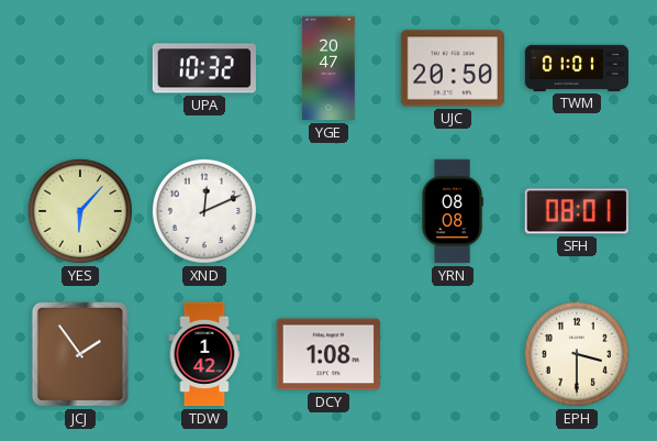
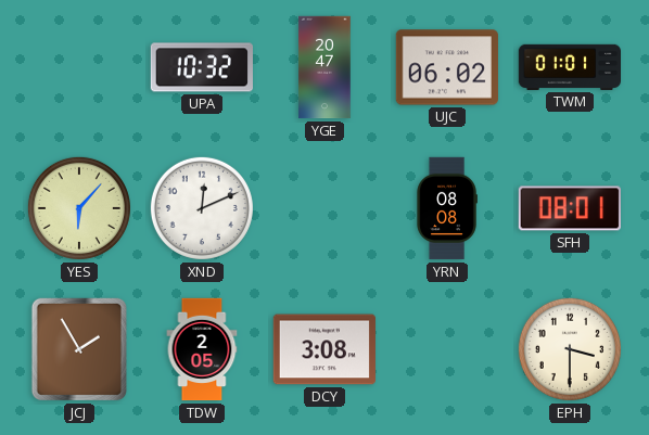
UJC: 20:50 -> 06:02 (446, 67)
JCJ: 1:54 -> 1:55 (79, 349)
TDW: 1:42 -> 2:05 (202, 349)
DCY: 1:08 -> 3:08 (324, 349)
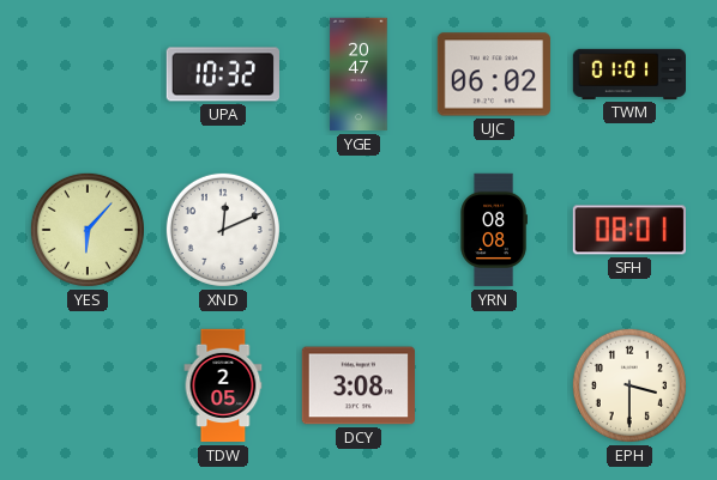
JCJ: 1:55 -> none (79, 349)
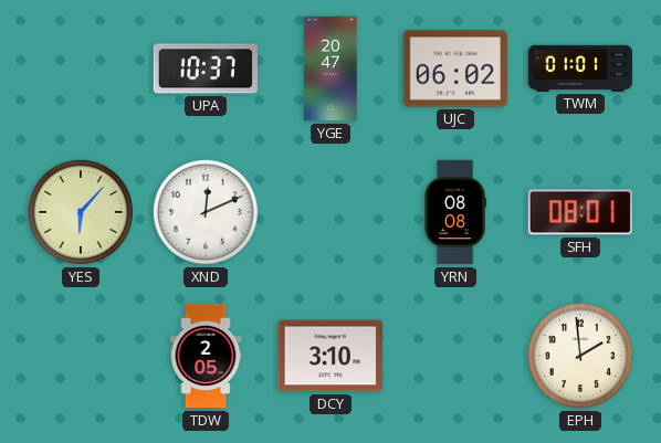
UPA: 10:32 -> 10:37 (204, 68)
DCY: 3:08 -> 3:10 (330, 356)
EPH: 3:30 -> 1:59 (580, 356)
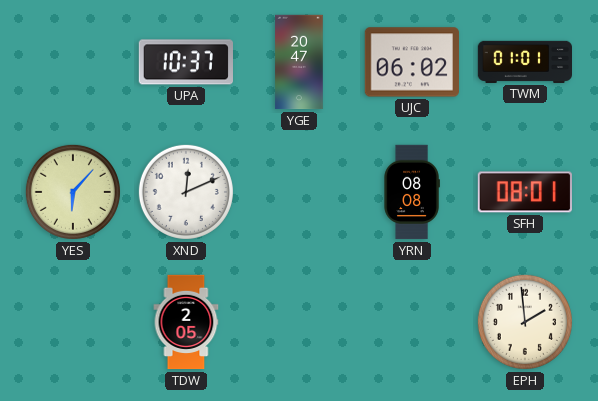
DCY: 3:10 -> none (330, 356)
